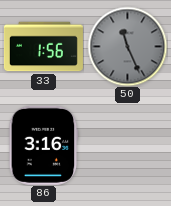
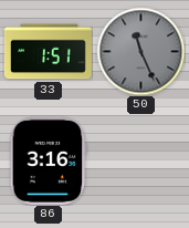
33: 1:56 -> 1:51 (48, 52)
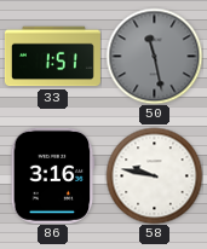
50: 11:26 -> 11:28 (154, 56)
58: none -> 9:47 (154, 175)
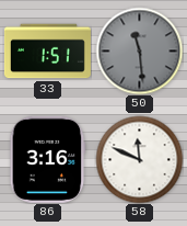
50: 11:28 -> 11:29 (139, 50)
58: 9:47 -> 11:49 (139, 159)
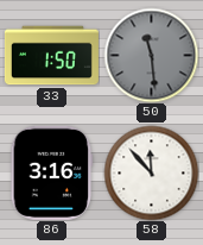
33: 1:51 -> 1:50 (51, 56)
58: 11:49 -> 11:53 (151, 172)
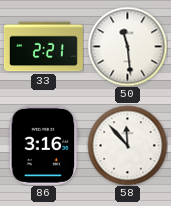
33: 1:50 -> 2:21 (43, 47)
50 dial: grey -> white (127, 46)
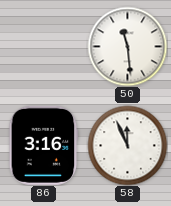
33: 2:21 -> none (43, 47)
58: 11:53 -> 11:56 (127, 145)
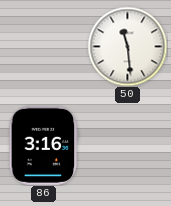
58: 11:56 -> none (127, 145)
